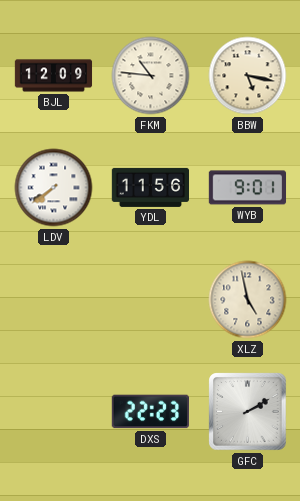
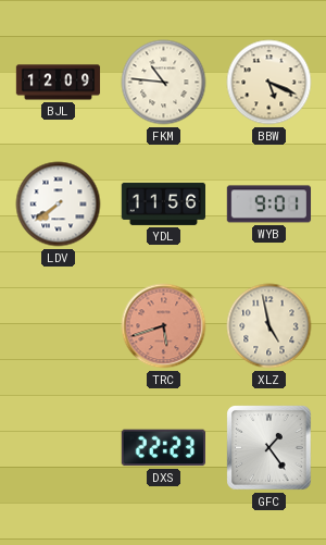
BBW: 5:17 -> 5:19 (269, 83)
TRC: none -> 5:42 (164, 326)
GFC: 2:10 -> 1:24 (269, 448)
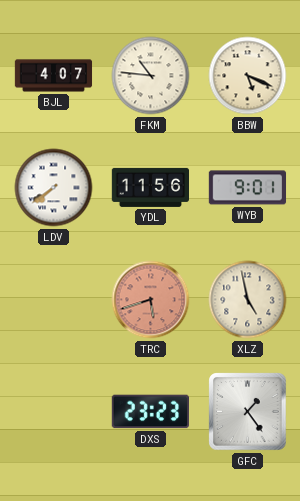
BJL: 12:09 -> 4:07 (54, 76)
DXS: 22:23 -> 23:23 (150, 412)
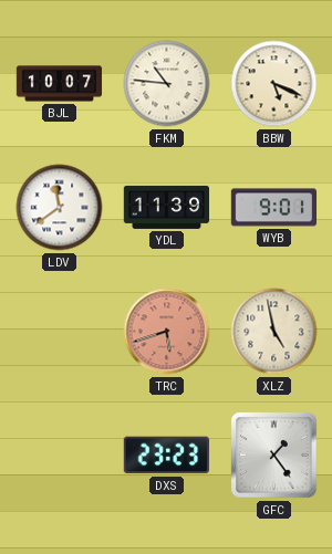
BJL: 4:07 -> 10:07 (60, 84)
LDV: 7:39 -> 11:39 (60, 208)
YDL: 11:56 -> 11:39 (167, 207)
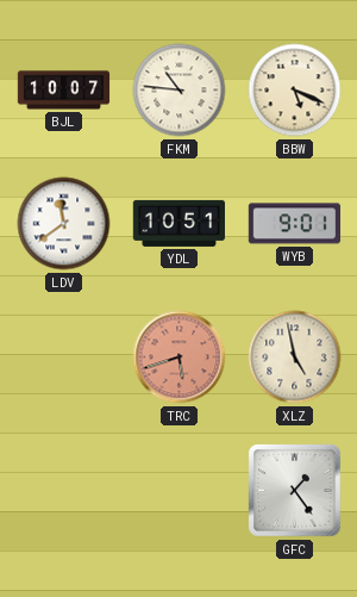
YDL: 11:39 -> 10:51 (180, 223)
DXS: 23:23 -> none (166, 456)
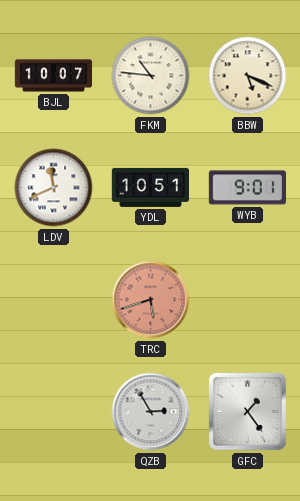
LDV: 11:39 -> 11:41 (54, 188)
XLZ: 4:58 -> none (295, 357)
QZB: none -> 2:55 (151, 412)
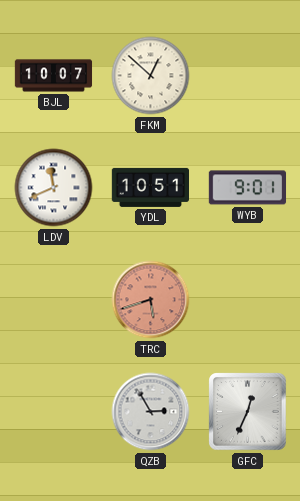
FKM: 10:46 -> 12:52 (151, 76)
BBW: 5:19 -> none (248, 76)
GFC: 1:24 -> 12:34 (248, 412)
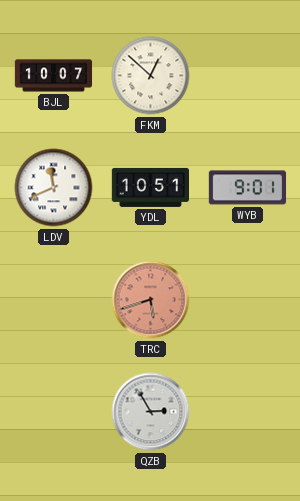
GFC: 12:34 -> none (248, 412)
